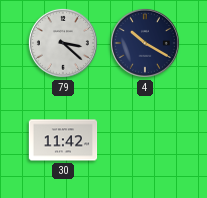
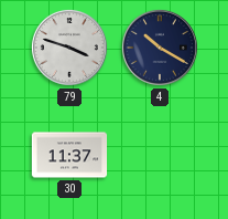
79: 3:22 -> 3:48 (69, 48)
30: 11:42 -> 11:37 (69, 155)
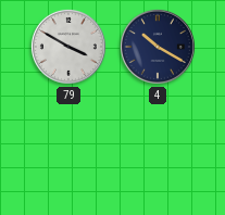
79: 3:48 -> 3:50 (68, 47)
30: 11:37 -> none (69, 155)
